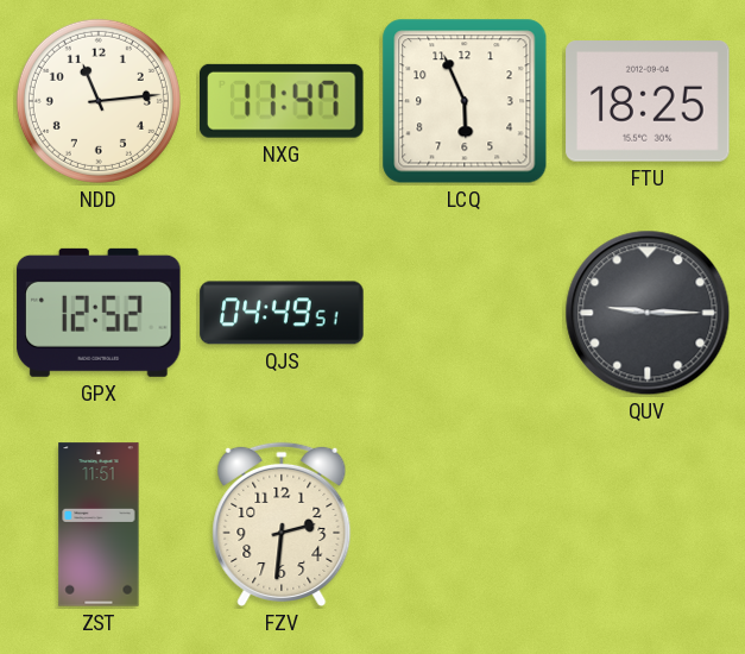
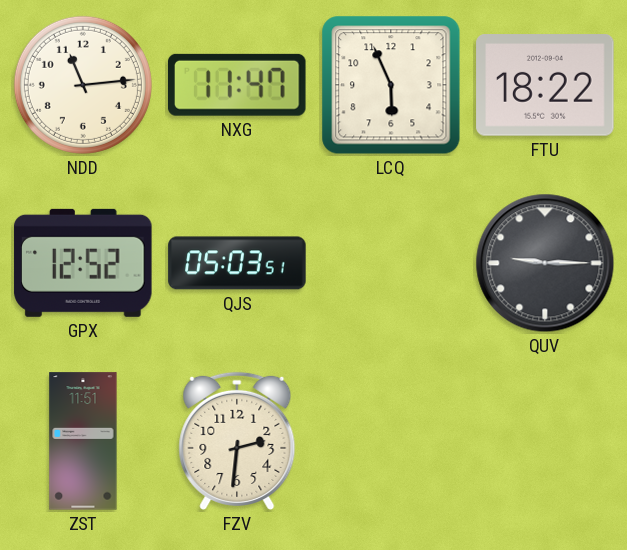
FTU: 18:25 -> 18:22 (545, 85)
QJS: 04:49 -> 05:03 (237, 263)
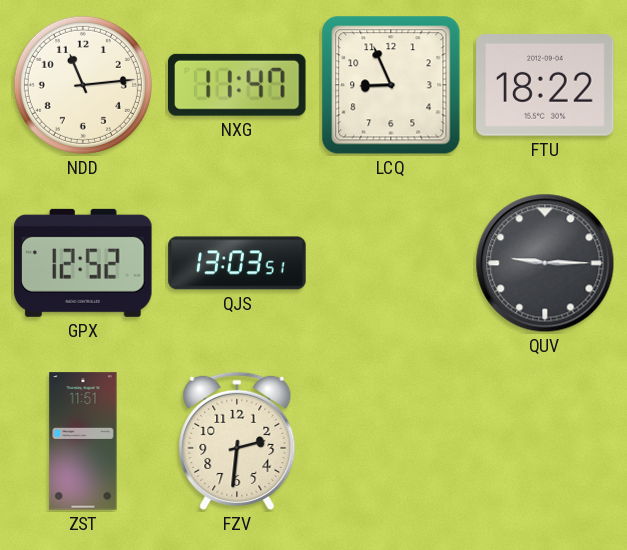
LCQ: 5:56 -> 8:56 (391, 85)
QJS: 05:03 -> 13:03 (237, 263)
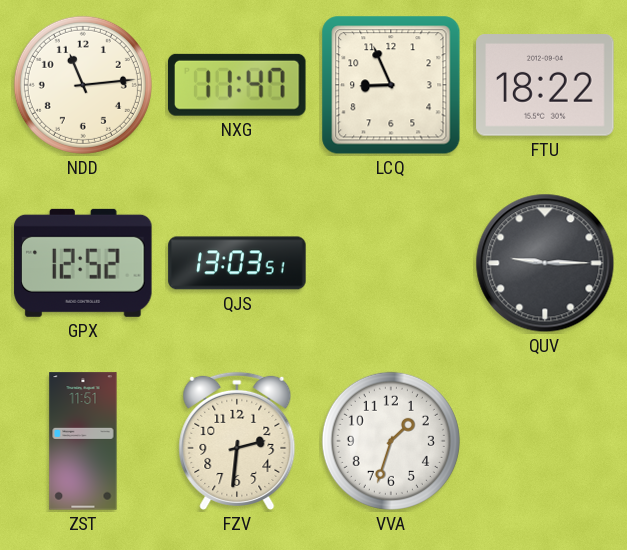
VVA: none -> 1:33 (391, 441)
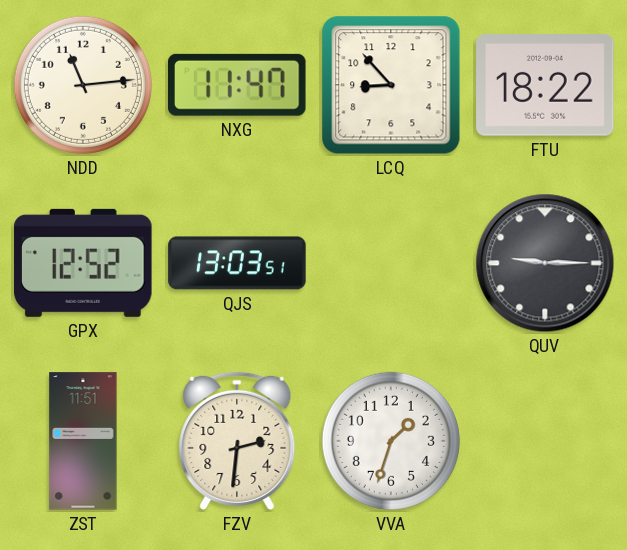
LCQ: 8:56 -> 8:53 (391, 85)
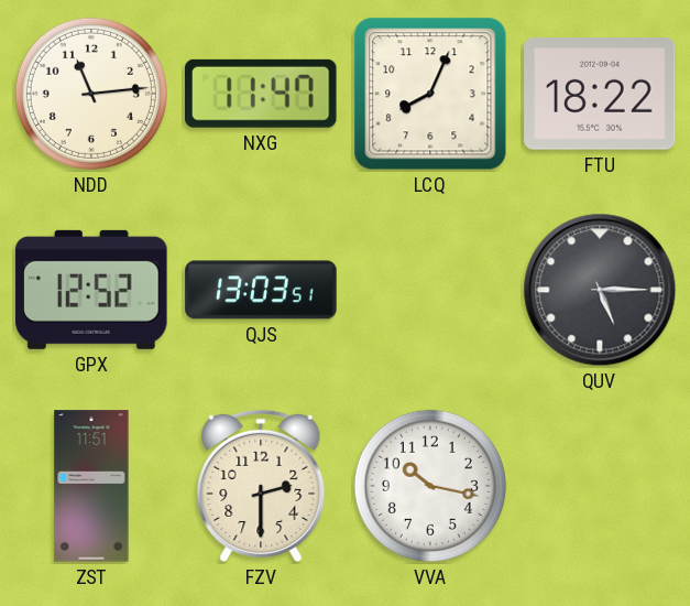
LCQ: 8:53 -> 8:04 (430, 94)
QUV: 9:15 -> 5:15 (600, 290)
FZV: 2:31 -> 2:30 (261, 486)
VVA: 1:33 -> 10:17 (430, 486)
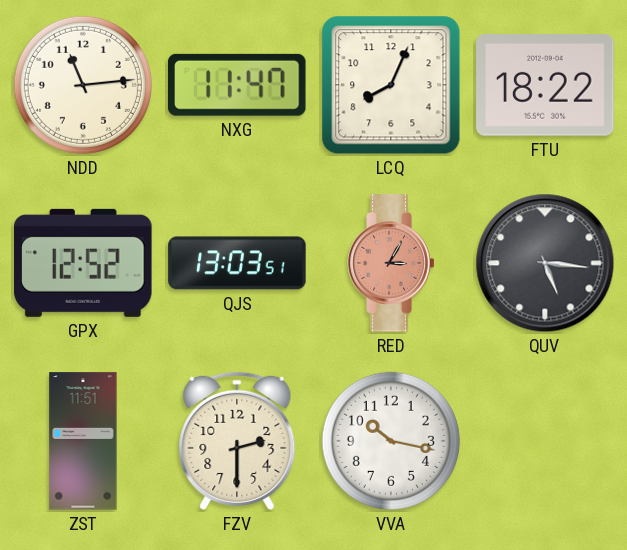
RED: none -> 3:05 (391, 263)
QUV: 5:15 -> 5:16 (545, 263)
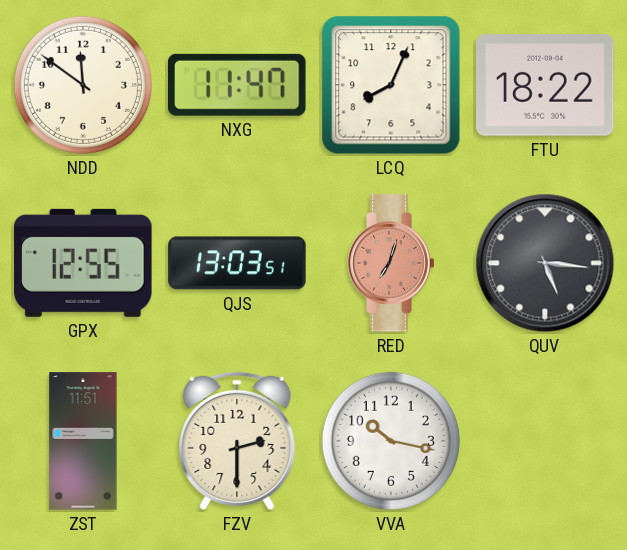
NDD: 11:14 -> 11:51 (83, 85)
GPX: 12:52 -> 12:55 (83, 263)
RED: 3:05 -> 7:03 (391, 263)
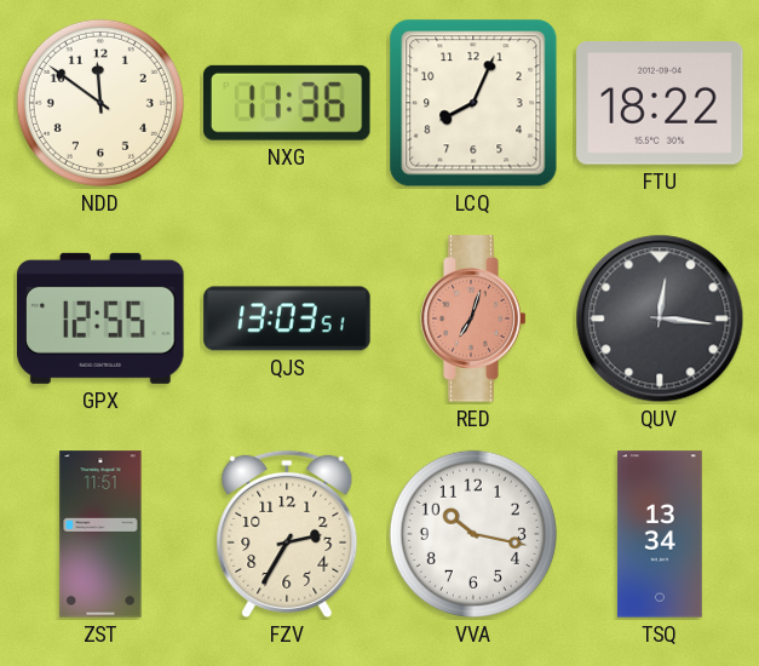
NXG: 11:47 -> 11:36 (288, 103)
QUV: 5:16 -> 12:16 (660, 318)
FZV: 2:30 -> 2:35 (287, 534)
TSQ: none -> 13:34 (660, 534)
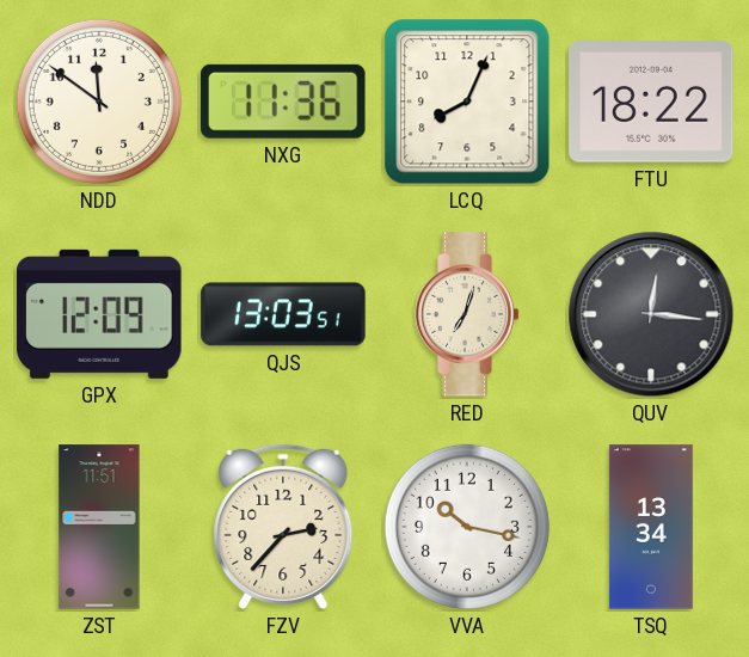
GPX: 12:55 -> 12:09 (99, 314)
RED dial: salmon -> cream (467, 314)
FZV: 2:35 -> 2:37 (283, 527)
